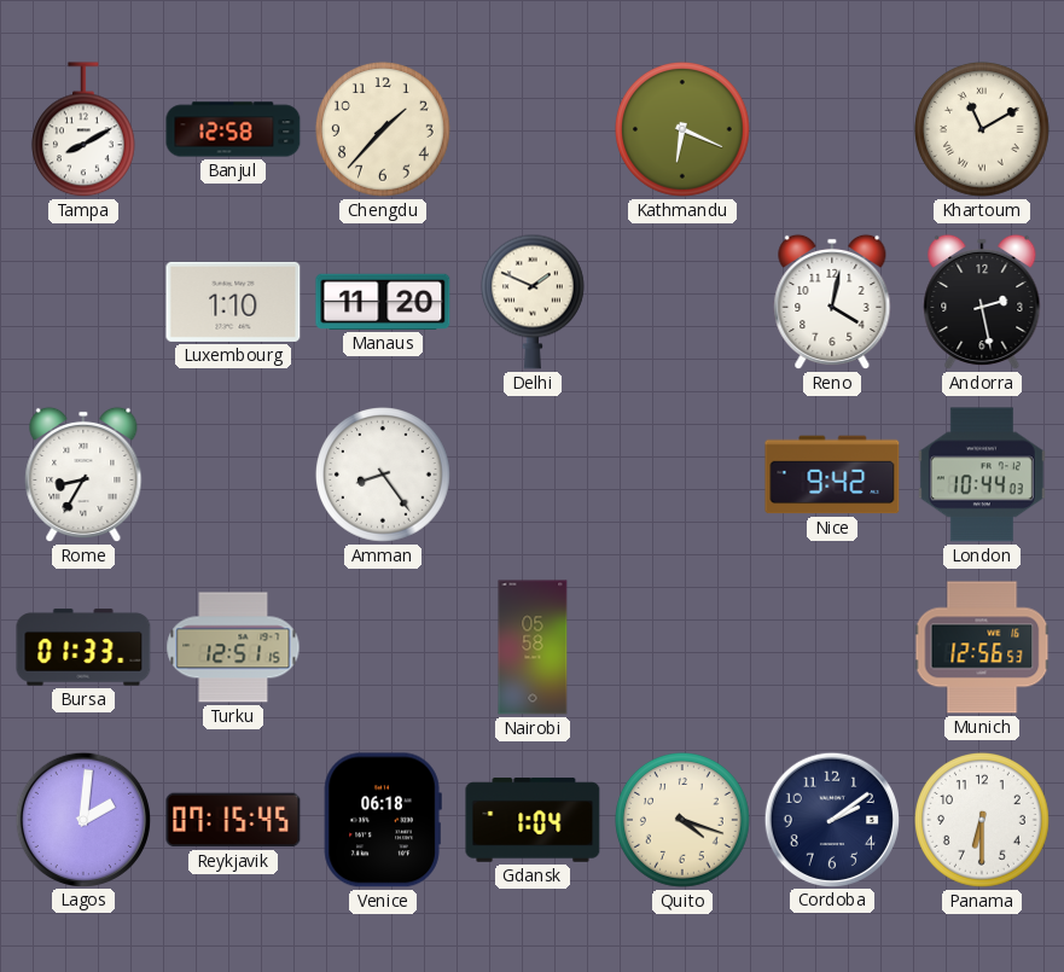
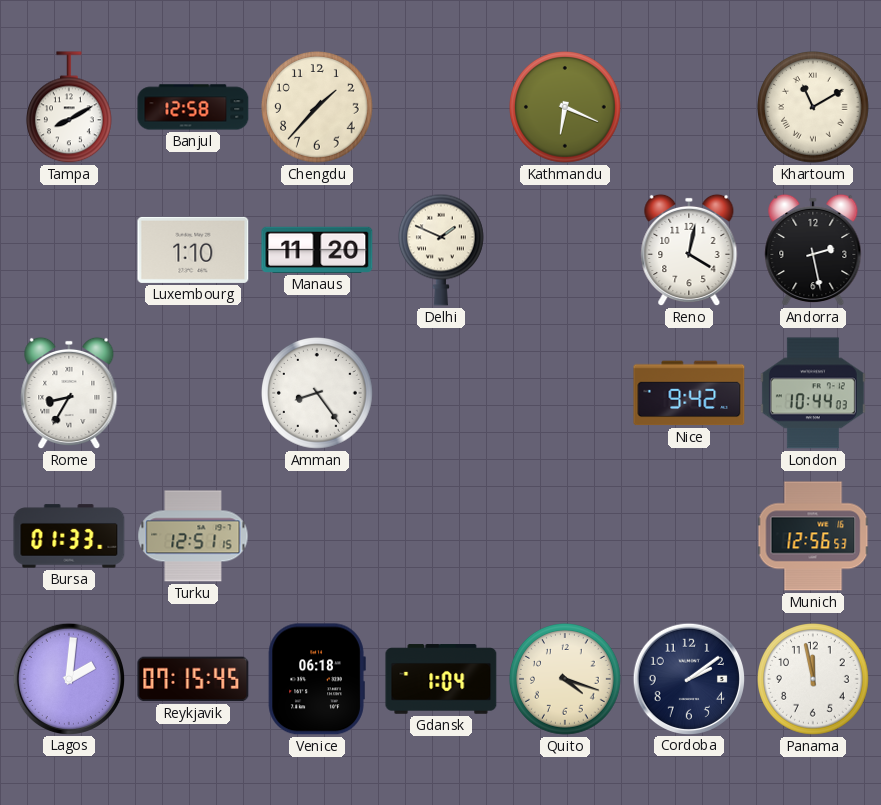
Nairobi: 05:58 -> none (533, 647)
Panama: 6:30 -> 11:58 (814, 680)
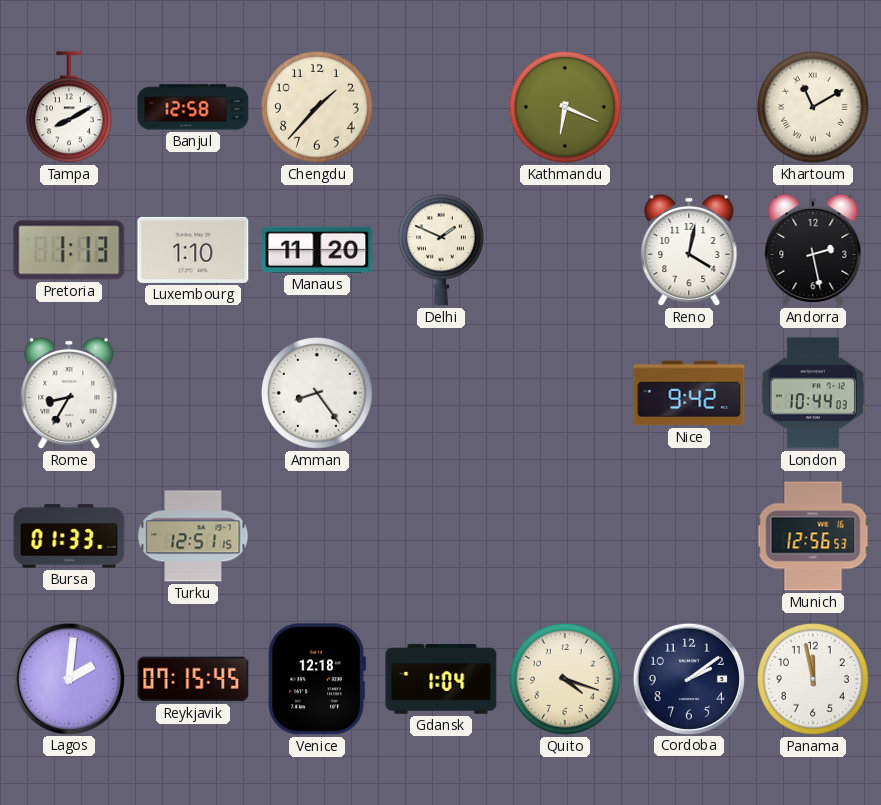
Pretoria: none -> 1:13 (69, 250)
Venice: 06:18 -> 12:18 (317, 679)
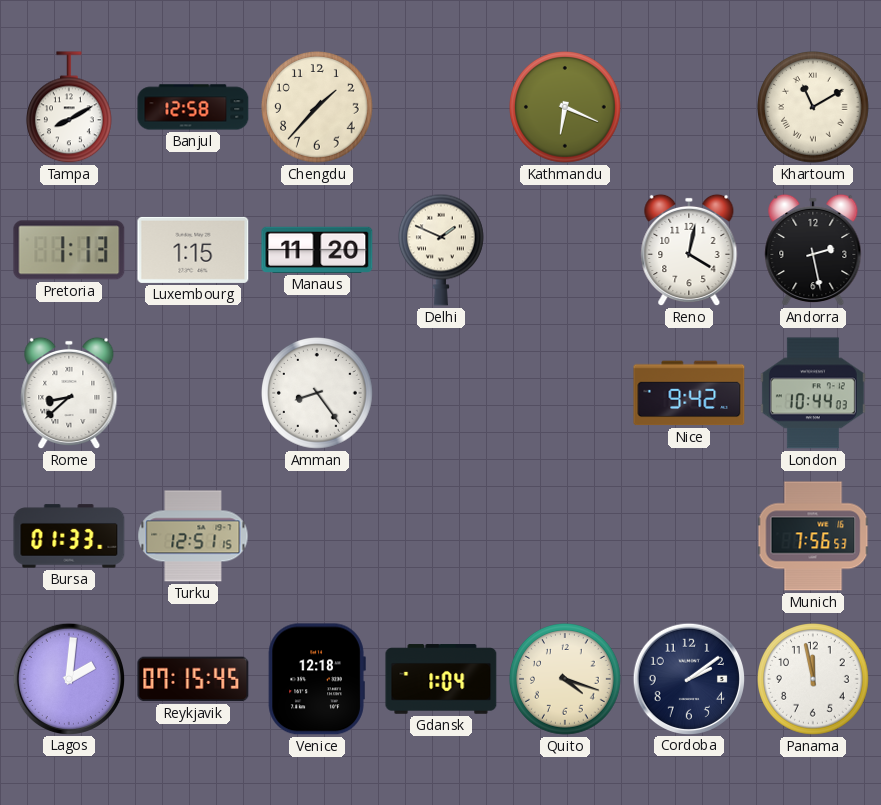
Luxembourg: 1:10 -> 1:15 (193, 250)
Rome: 8:35 -> 8:38 (69, 393)
Munich: 12:56 -> 7:56 (813, 536)
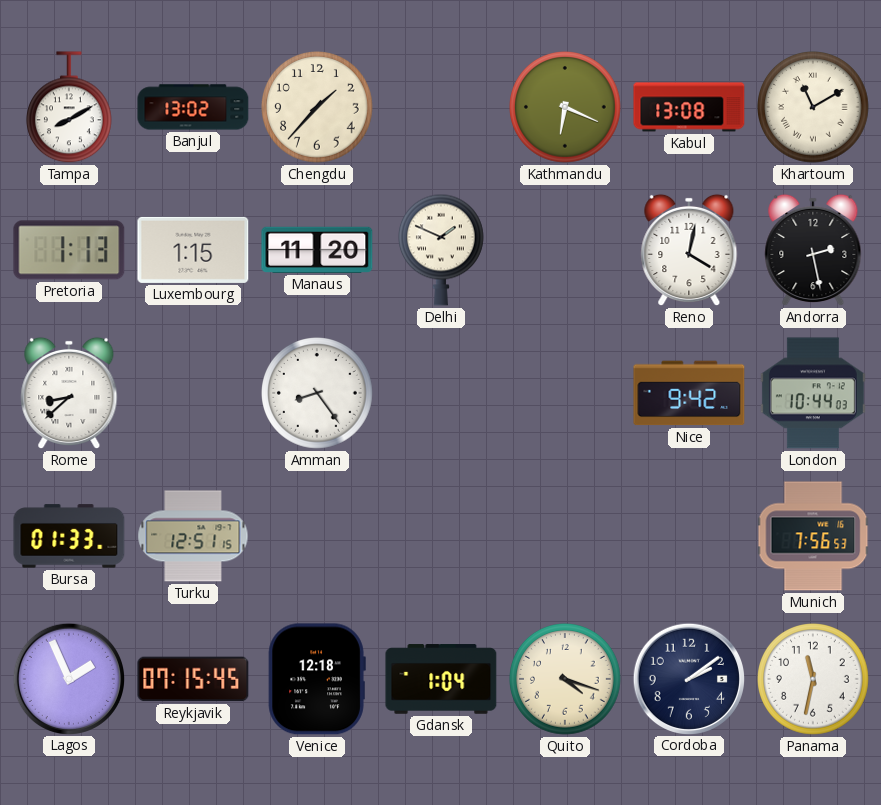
Banjul: 12:58 -> 13:02 (193, 107)
Kabul: none -> 13:08 (689, 107)
Lagos: 2:01 -> 1:56 (68, 678)
Panama: 11:58 -> 11:32 (814, 680)
